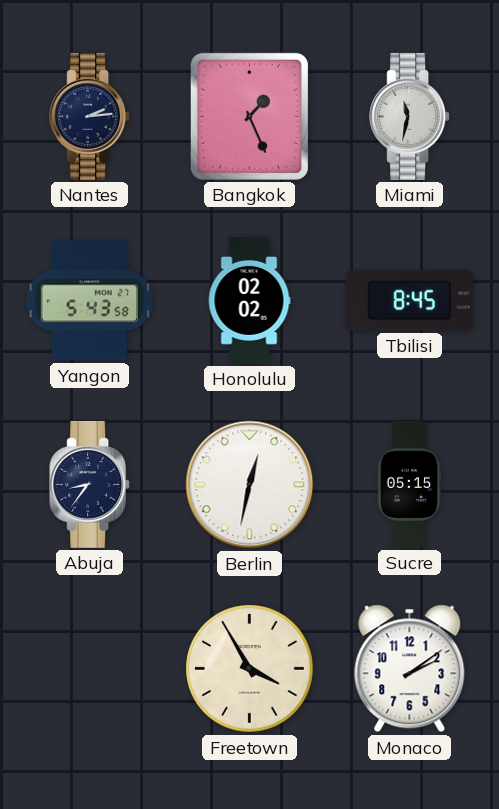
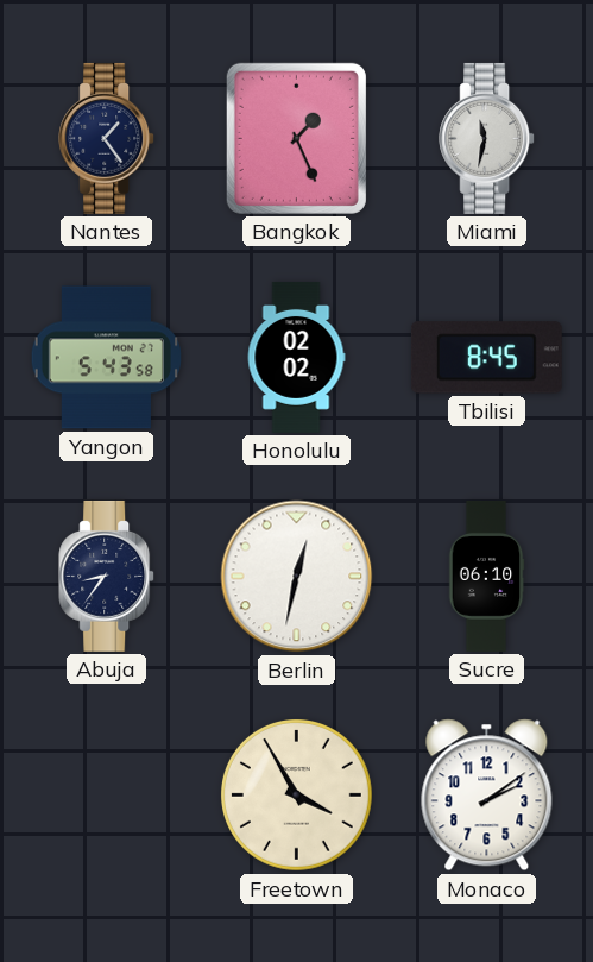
Nantes: 2:14 -> 1:24 (107, 138)
Sucre: 05:15 -> 06:10 (486, 576)
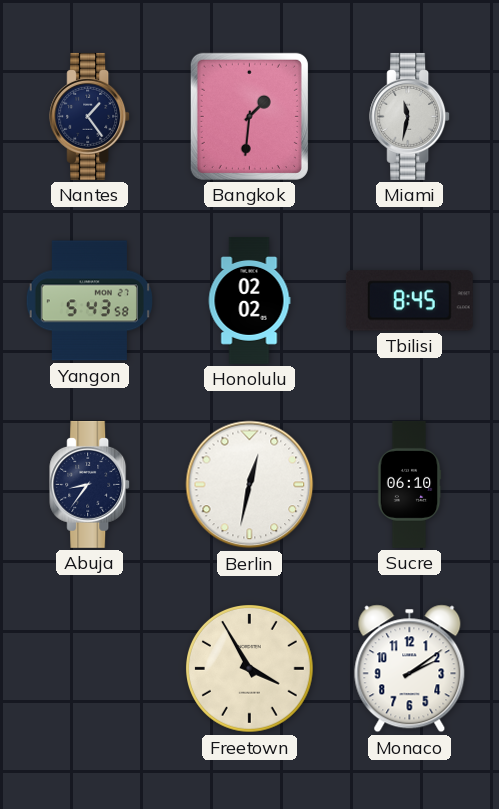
Bangkok: 1:26 -> 1:31 (249, 116)
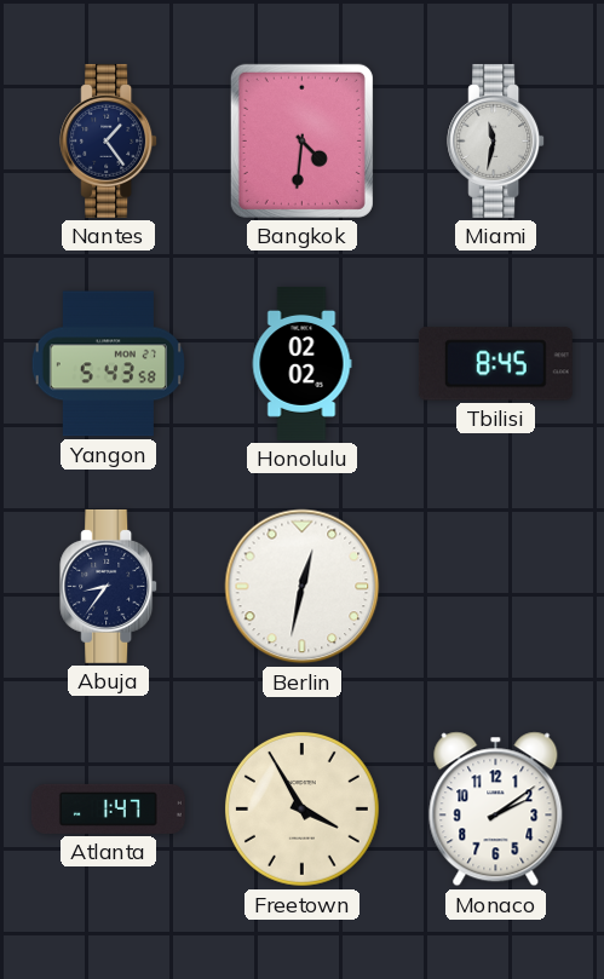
Bangkok: 1:31 -> 4:31 (301, 140)
Sucre: 06:10 -> none (409, 484)
Atlanta: none -> 1:47 (108, 808)
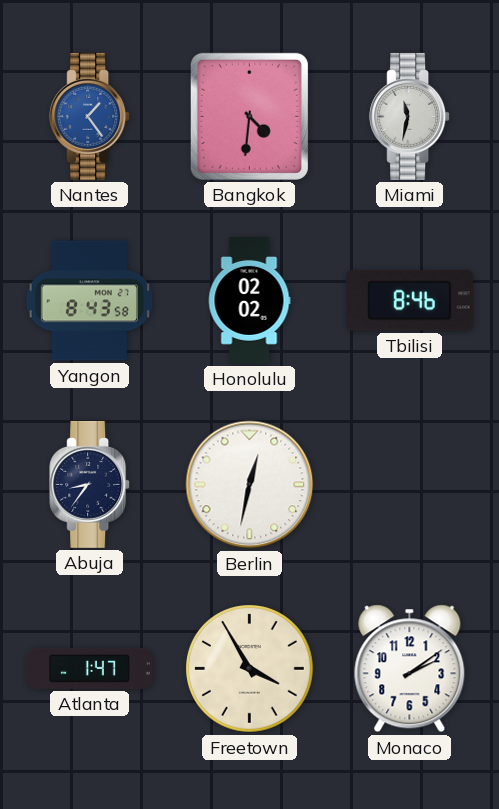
Nantes dial: navy -> blue (90, 116)
Yangon: 5:43 -> 8:43 (89, 301)
Tbilisi: 8:45 -> 8:46 (409, 301)
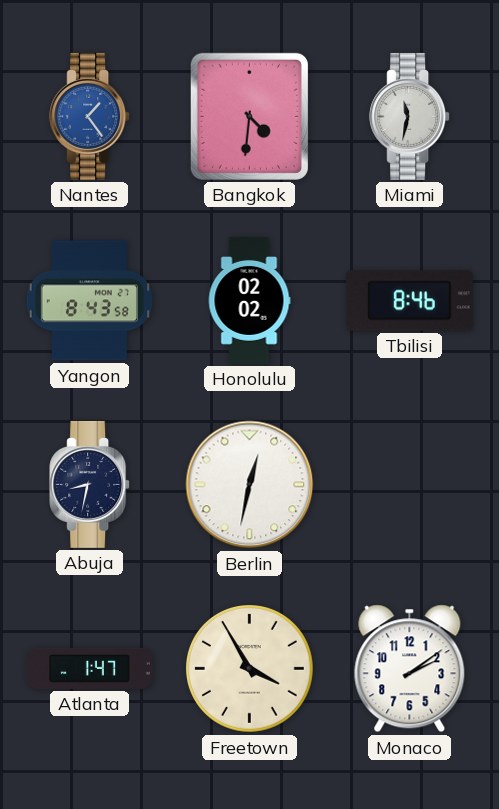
Abuja: 8:36 -> 8:32 (90, 484)
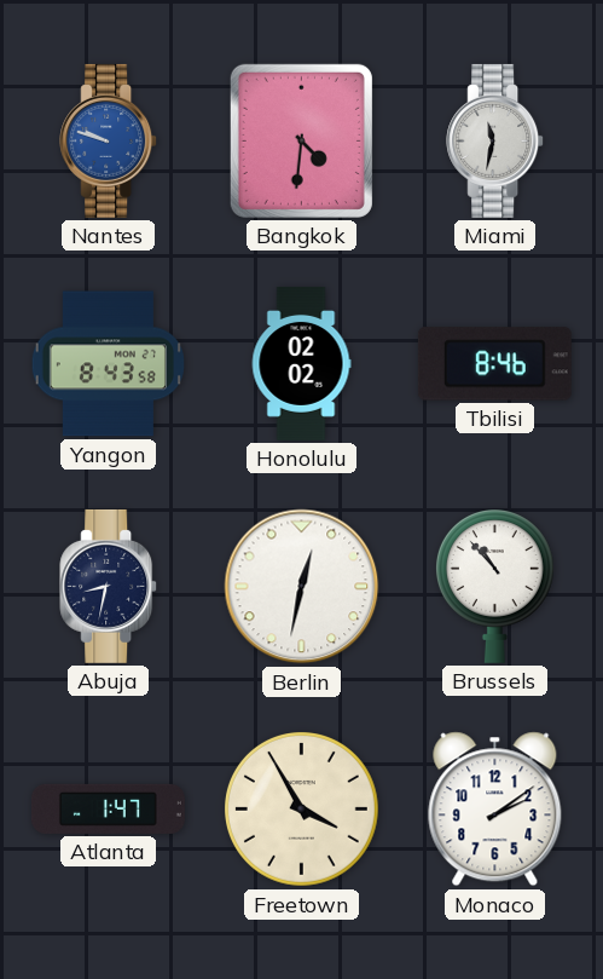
Nantes: 1:24 -> 9:48 (109, 140)
Brussels: none -> 10:53 (494, 586)
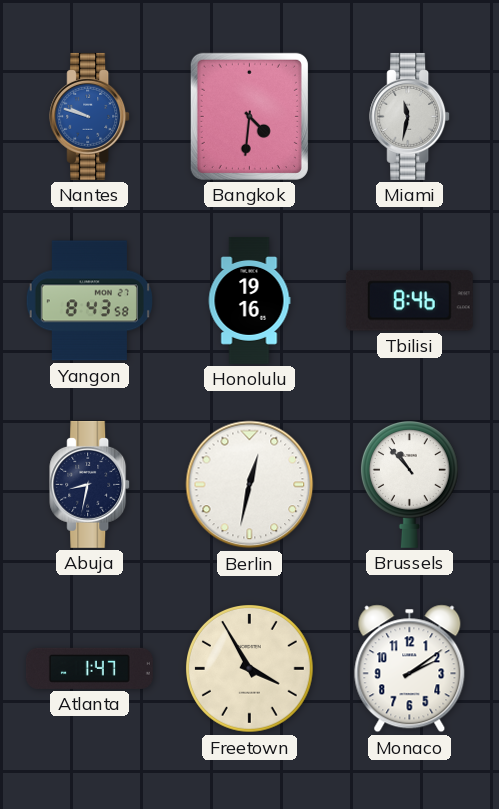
Honolulu: 02:02 -> 19:16 (249, 300)
